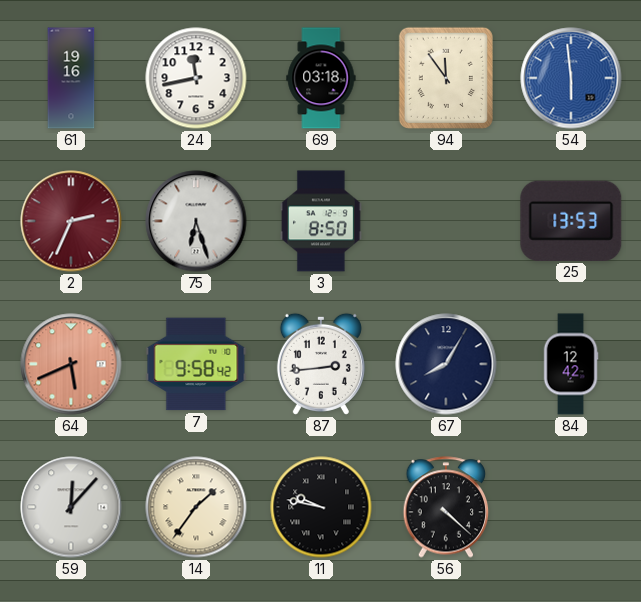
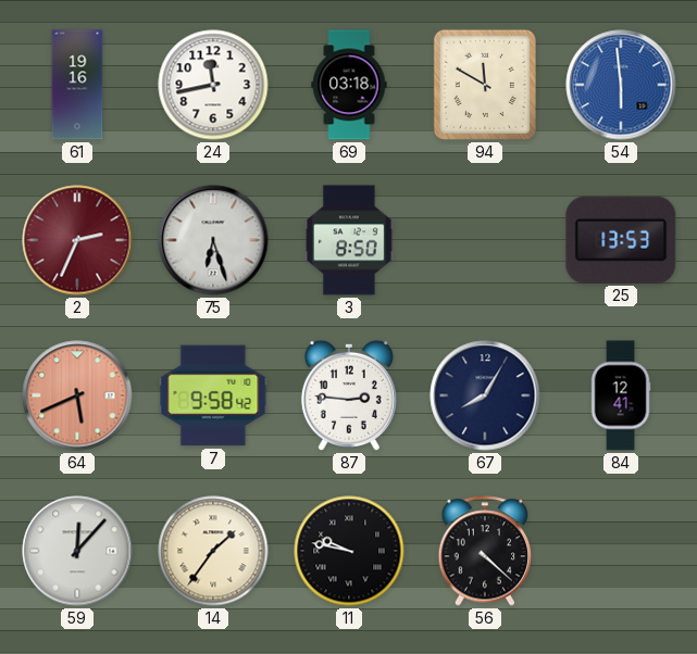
94: 11:54 -> 11:50 (485, 85)
87: 2:44 -> 2:46 (349, 395)
84: 12:42 -> 12:41 (621, 395)
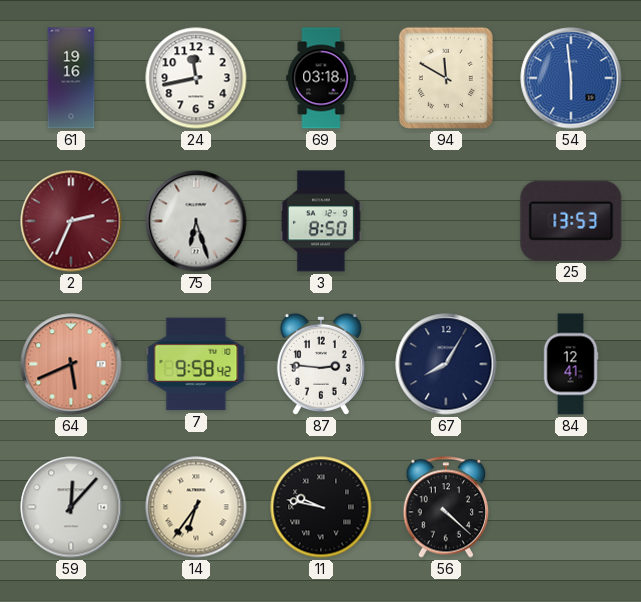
14: 1:36 -> 6:36 (196, 507)
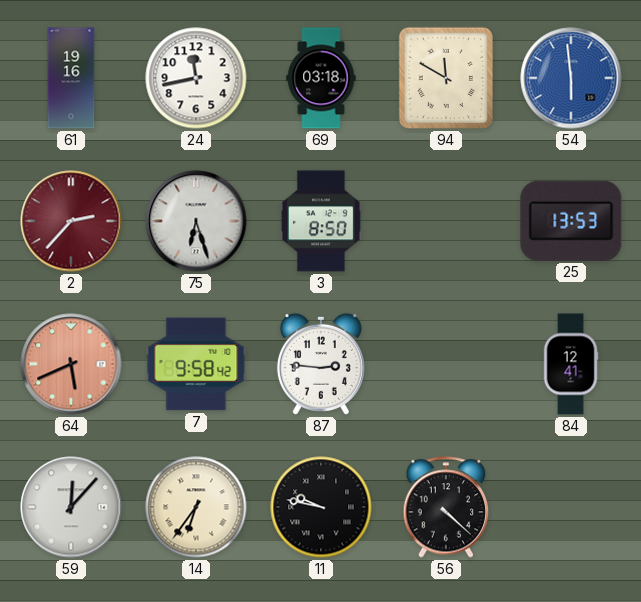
2: 2:34 -> 2:37 (71, 221)
67: 8:05 -> none (446, 364)
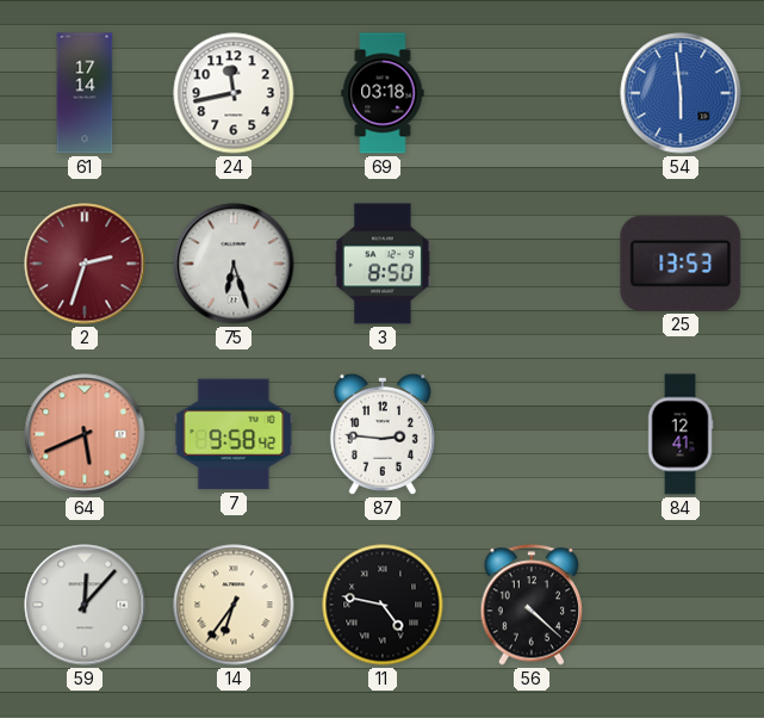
61: 19:16 -> 17:14 (85, 93)
94: 11:50 -> none (446, 78)
2: 2:37 -> 2:33 (85, 264)
11: 9:47 -> 4:47 (383, 605)
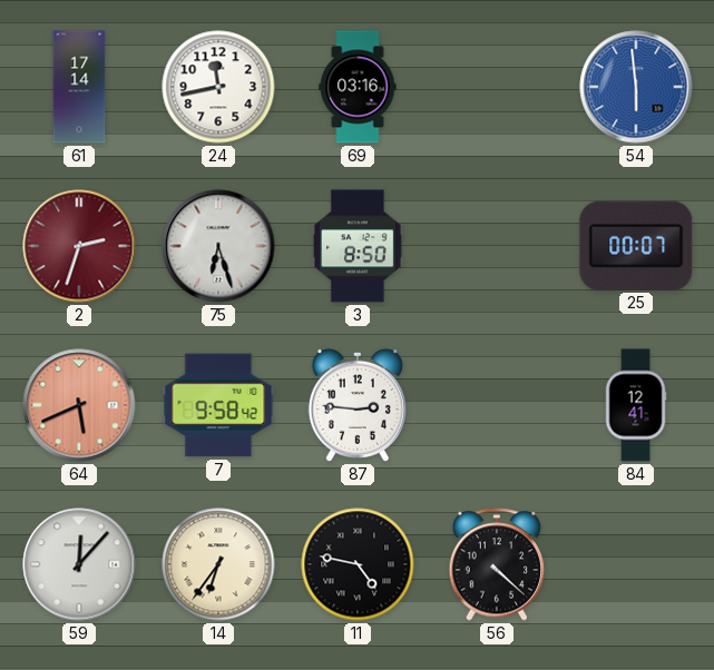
69: 03:18 -> 03:16 (358, 87)
25: 13:53 -> 00:07 (636, 246)
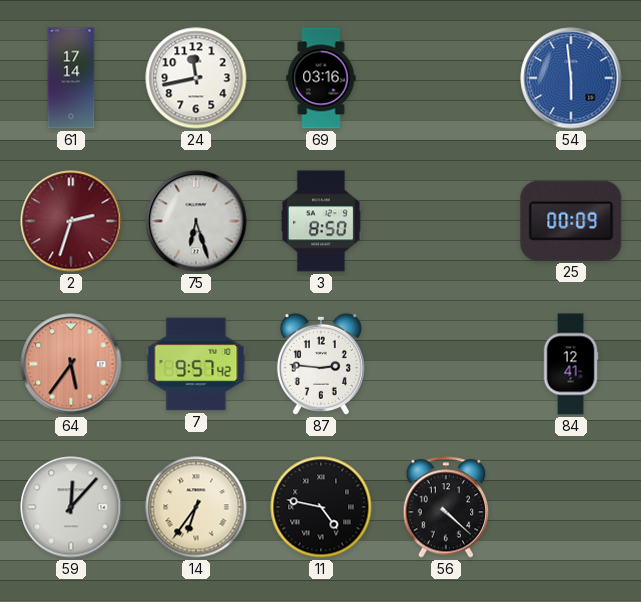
25: 00:07 -> 00:09 (571, 221)
64: 5:41 -> 5:36 (71, 364)
7: 9:58 -> 9:57 (196, 364)
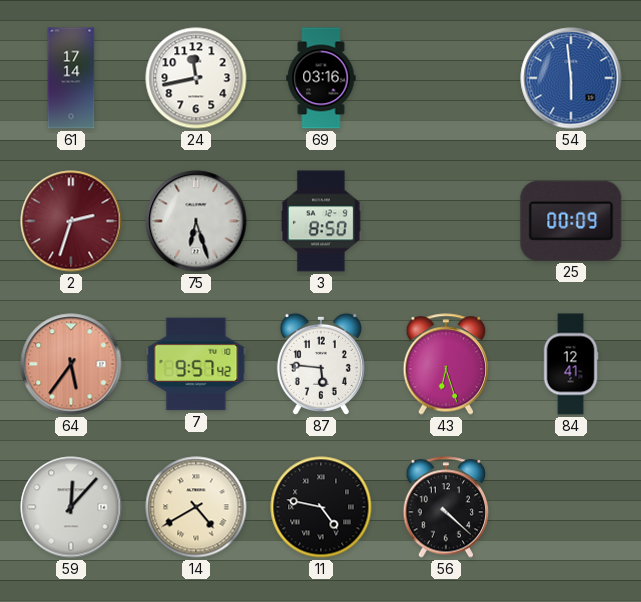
87: 2:46 -> 5:46 (321, 364)
43: none -> 6:27 (446, 364)
14: 6:36 -> 4:40 (196, 507)
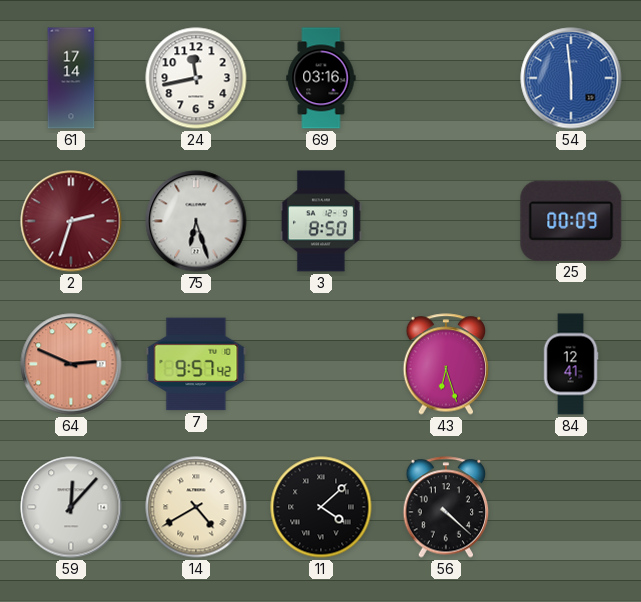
64: 5:36 -> 2:49 (71, 364)
87: 5:46 -> none (321, 364)
11: 4:47 -> 4:08 (321, 507)
